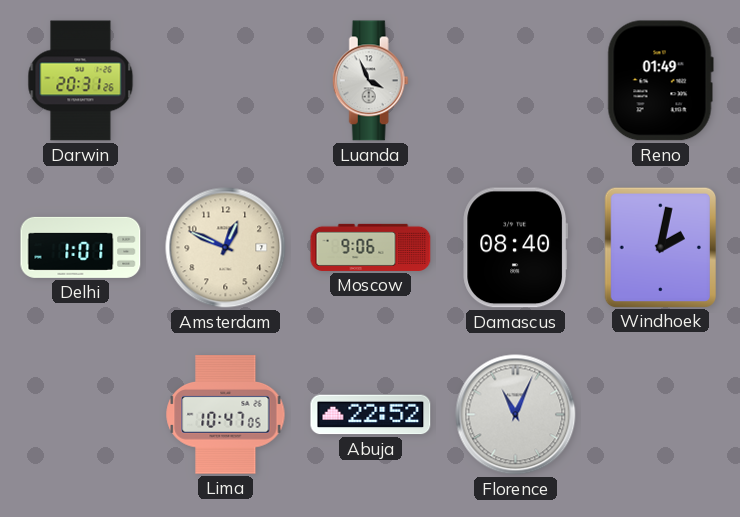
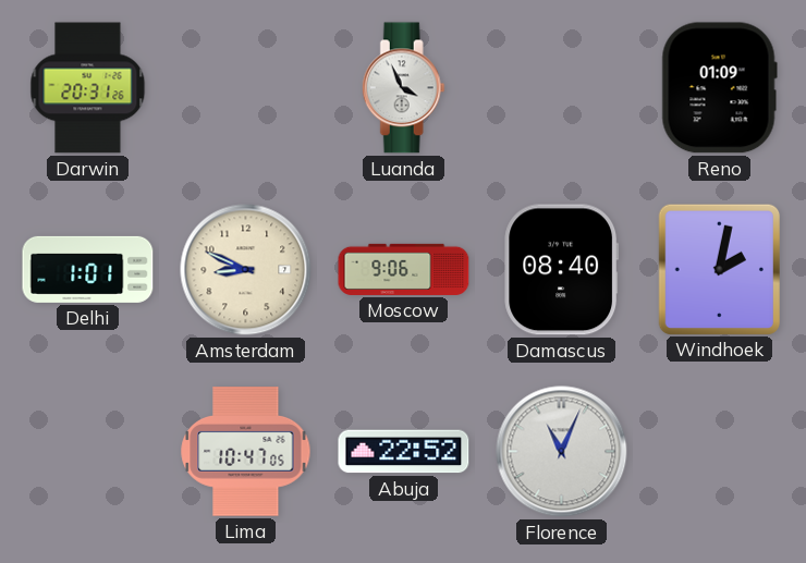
Reno: 01:49 -> 01:09 (719, 88)
Amsterdam: 12:49 -> 8:49 (246, 270)
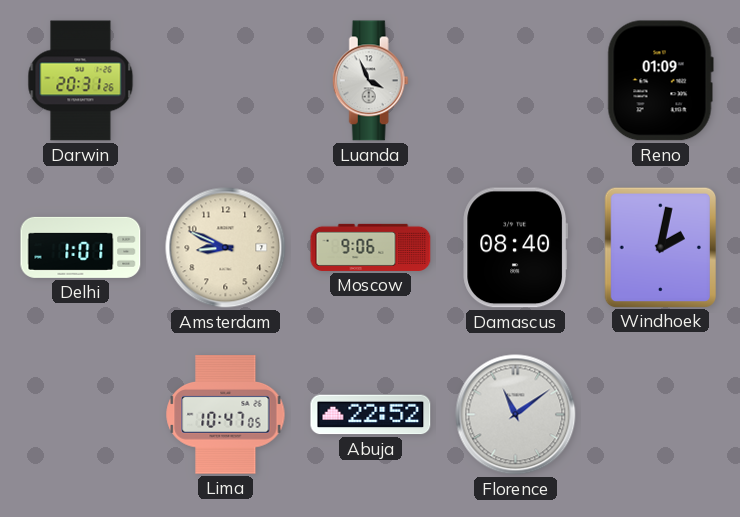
Florence: 11:04 -> 11:09 (516, 415)
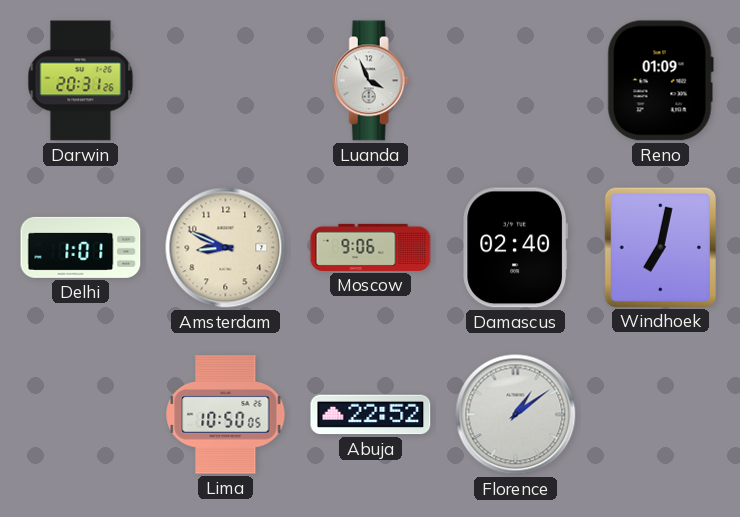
Damascus: 08:40 -> 02:40 (516, 248)
Windhoek: 2:02 -> 7:02 (660, 247)
Lima: 10:47 -> 10:50 (226, 415)
Florence: 11:09 -> 1:09 (516, 415)
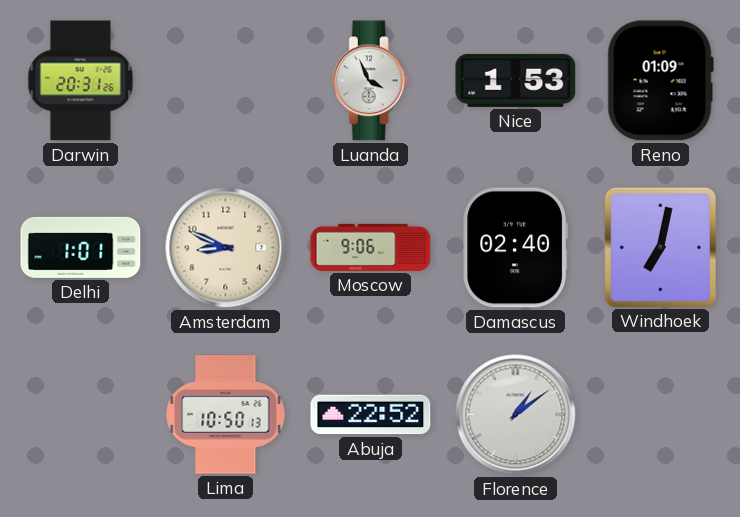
Nice: none -> 1:53 (516, 80)
Lima: 10:50:05 -> 10:50:13 (226, 415)
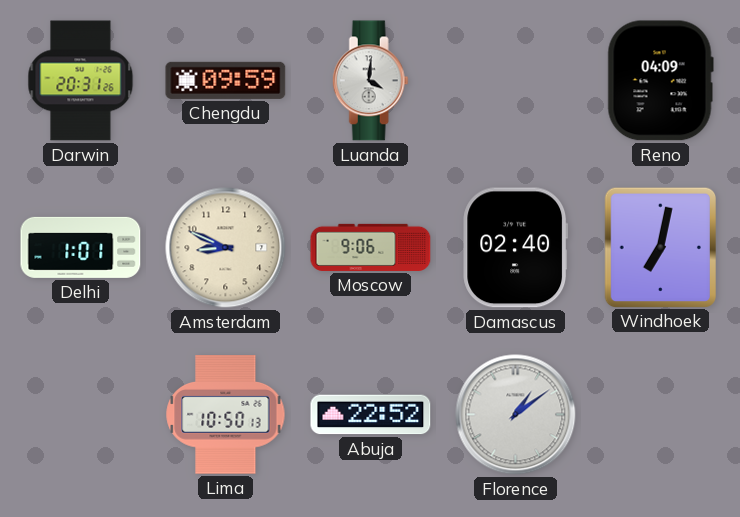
Chengdu: none -> 09:59 (226, 80)
Luanda: 3:56 -> 4:01 (370, 81)
Nice: 1:53 -> none (516, 80)
Reno: 01:09 -> 04:09 (660, 81)
